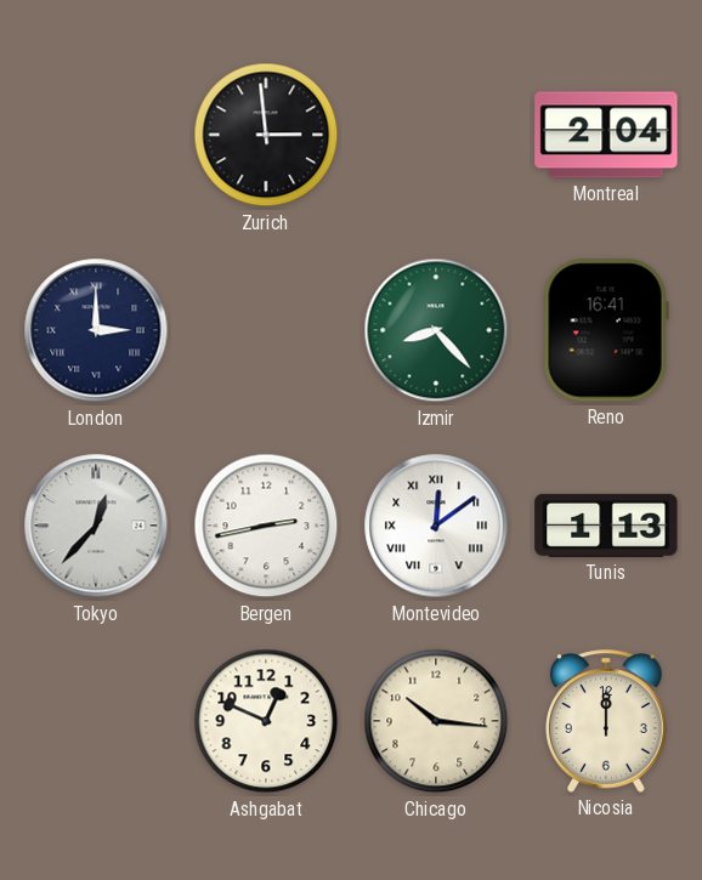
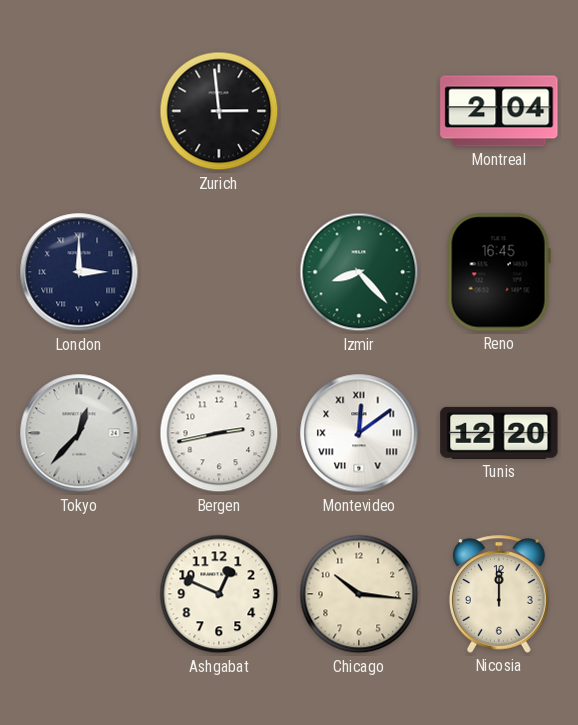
Reno: 16:41 -> 16:45 (499, 272)
Tunis: 1:13 -> 12:20 (499, 433)
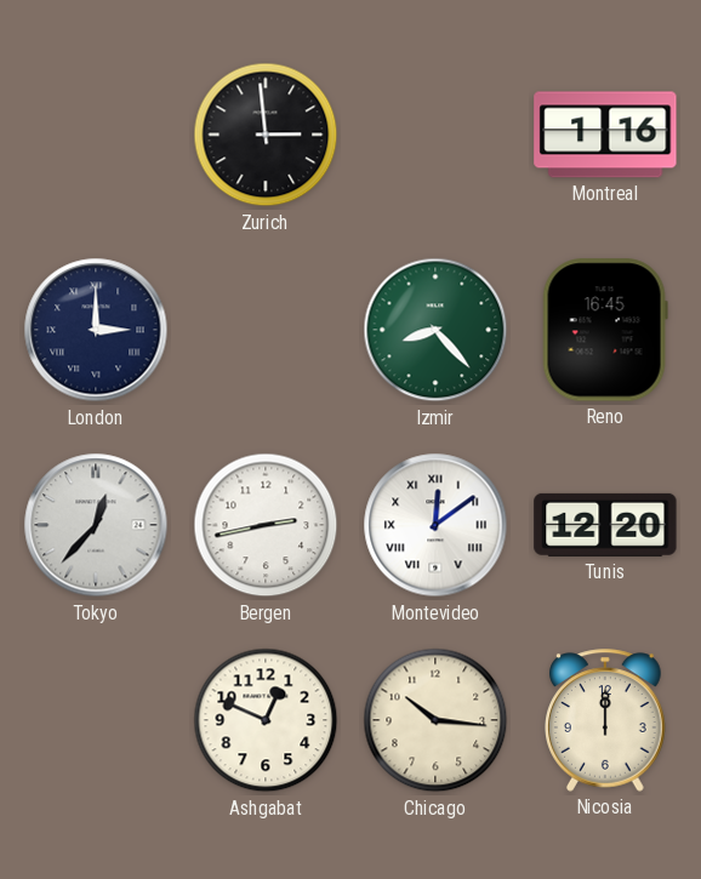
Montreal: 2:04 -> 1:16 (605, 135)
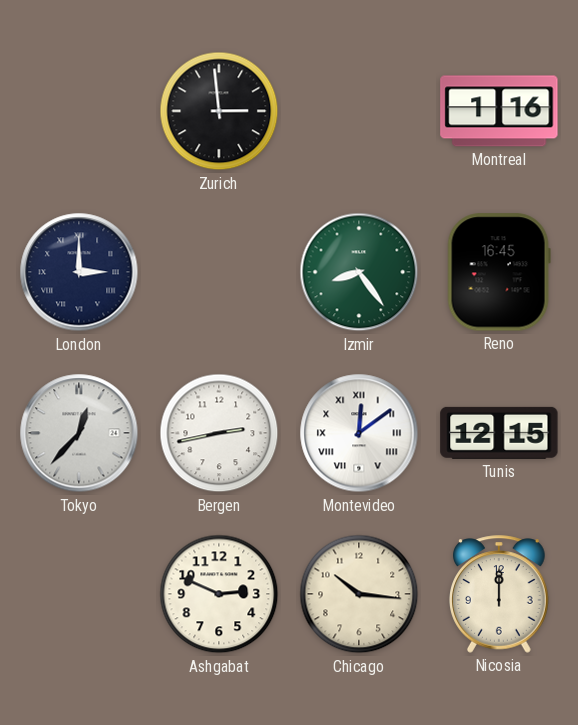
Izmir: 8:23 -> 8:24 (359, 272)
Tunis: 12:20 -> 12:15 (499, 433)
Ashgabat: 12:49 -> 2:49 (219, 594)
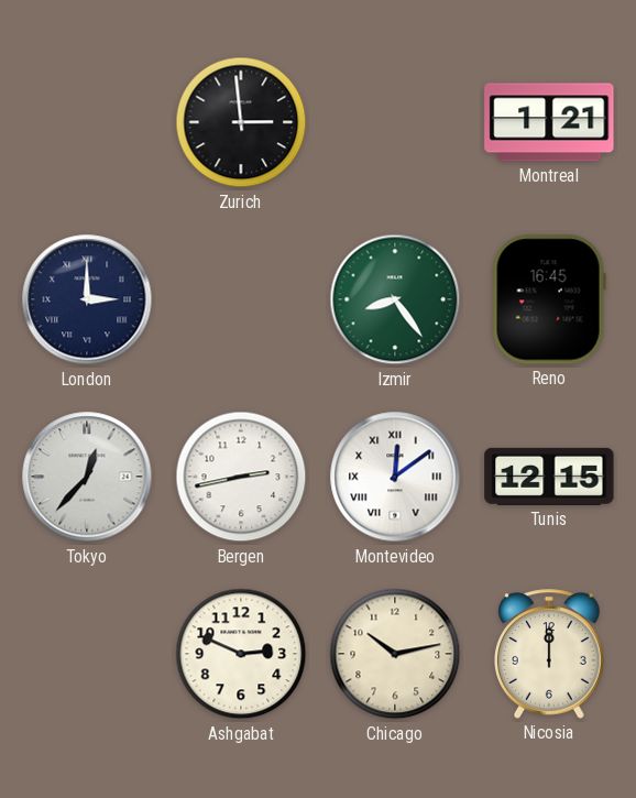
Montreal: 1:16 -> 1:21 (549, 122)
Chicago: 10:16 -> 10:13 (395, 654)
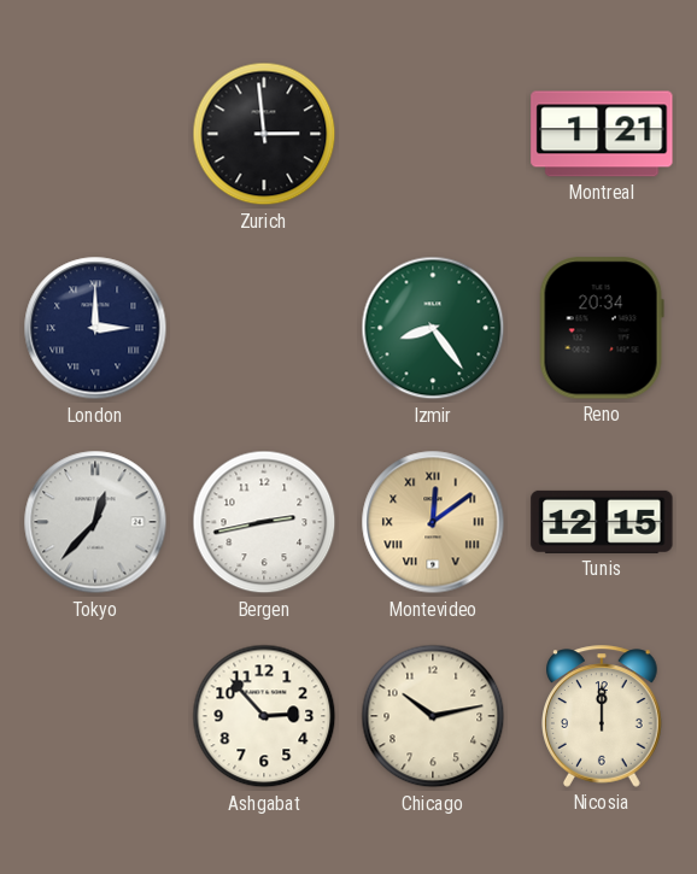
Reno: 16:45 -> 20:34 (602, 328)
Montevideo dial: white -> champagne (433, 522)
Ashgabat: 2:49 -> 2:53 (264, 716)
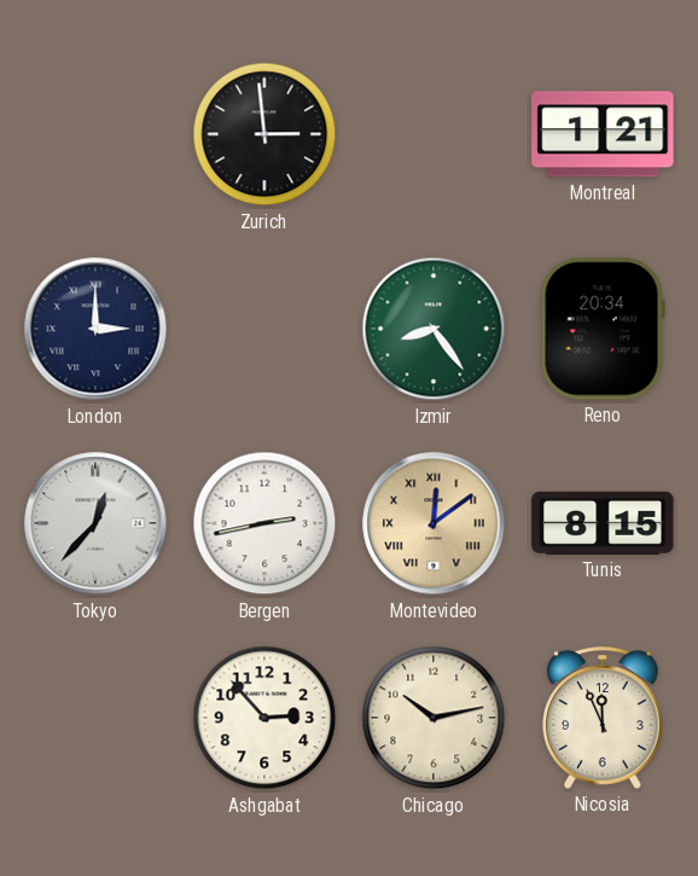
Tunis: 12:15 -> 8:15 (603, 523)
Nicosia: 12:00 -> 11:56 (603, 718)
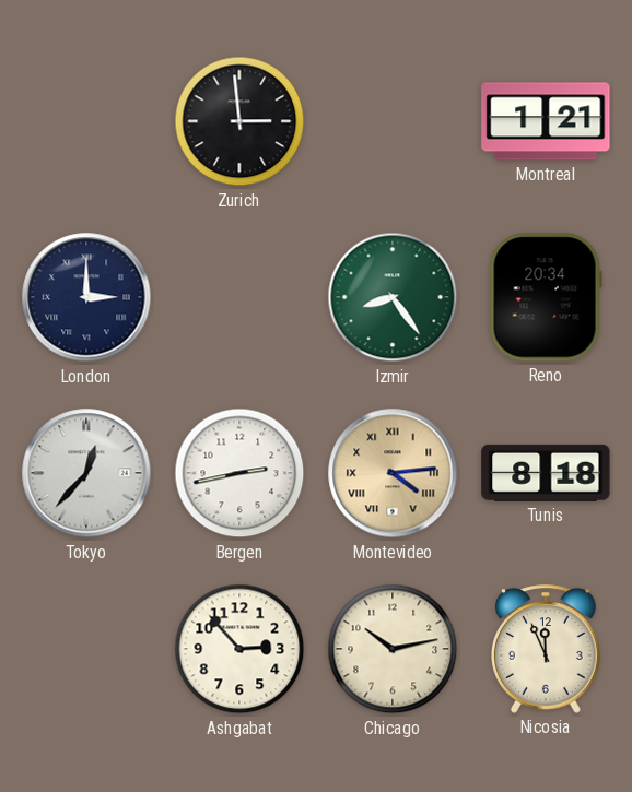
Montevideo: 12:09 -> 4:14 (393, 473)
Tunis: 8:15 -> 8:18 (546, 473)
